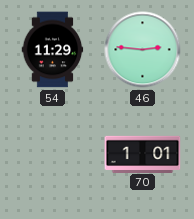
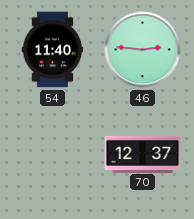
54: 11:29 -> 11:40 (53, 50)
70: 1:01 -> 12:37 (143, 154)
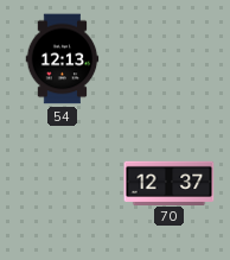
54: 11:40 -> 12:13 (63, 59)
46: 2:46 -> none (143, 50)
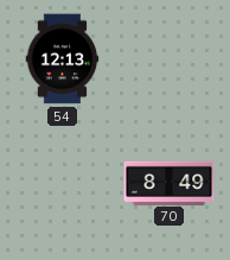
70: 12:37 -> 8:49 (170, 183)
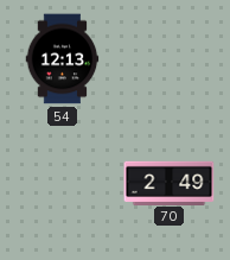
70: 8:49 -> 2:49 (170, 183)
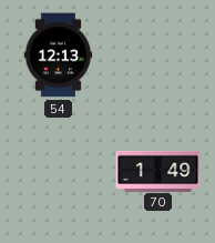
70: 2:49 -> 1:49 (158, 171)
